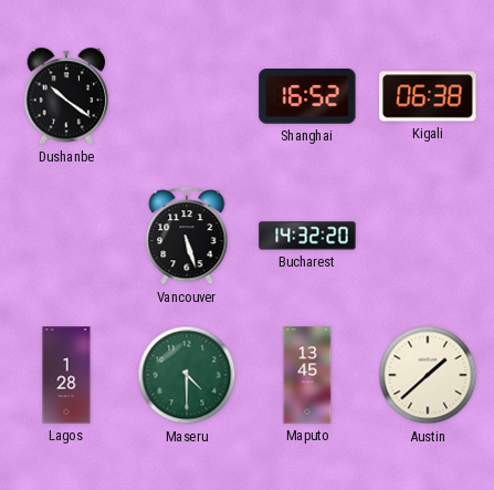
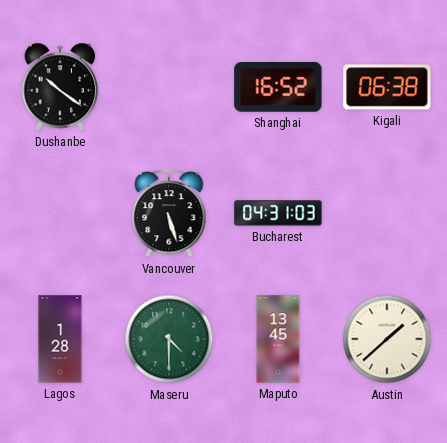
Bucharest: 14:32 -> 04:31 (278, 213)
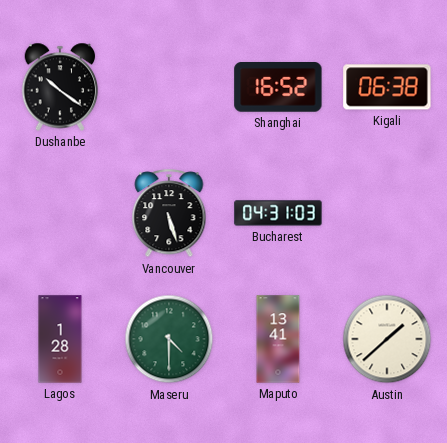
Maputo: 13:45 -> 13:41 (278, 339)
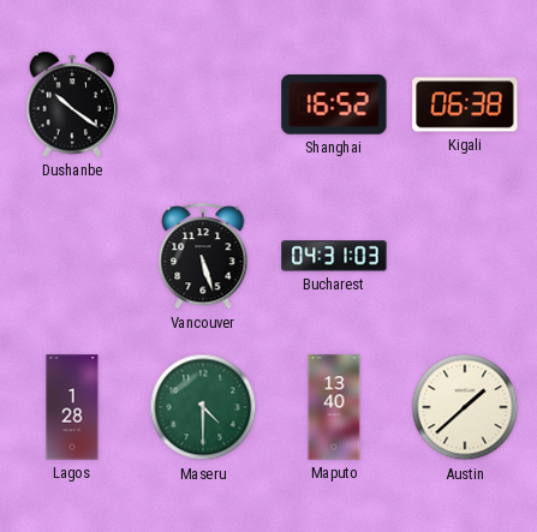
Maputo: 13:41 -> 13:40 (334, 407)
